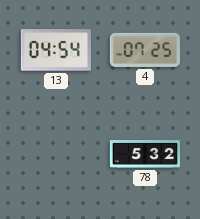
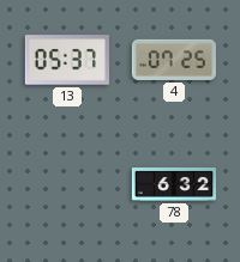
13: 04:54 -> 05:37 (67, 60)
78: 5:32 -> 6:32 (173, 185)
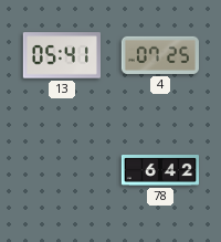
13: 05:37 -> 05:41 (62, 55)
78: 6:32 -> 6:42 (159, 171)
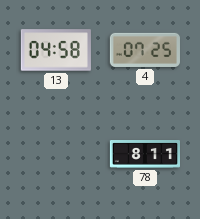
13: 05:41 -> 04:58 (56, 50)
78: 6:42 -> 8:11 (144, 155)
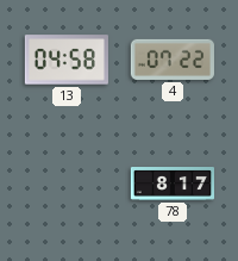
4: 07:25 -> 07:22 (173, 60)
78: 8:11 -> 8:17 (171, 185)
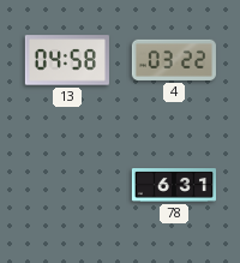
4: 07:22 -> 03:22 (174, 60)
78: 8:17 -> 6:31 (173, 186)
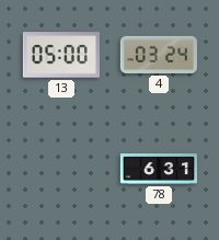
13: 04:58 -> 05:00 (61, 55)
4: 03:22 -> 03:24 (159, 55)
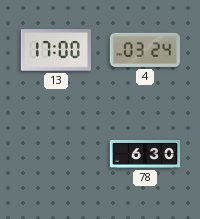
13: 05:00 -> 17:00 (56, 50)
78: 6:31 -> 6:30 (144, 155)
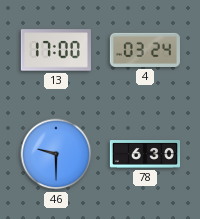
46: none -> 9:30 (56, 154)
